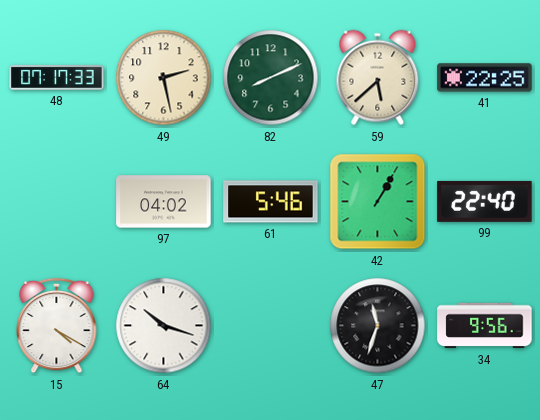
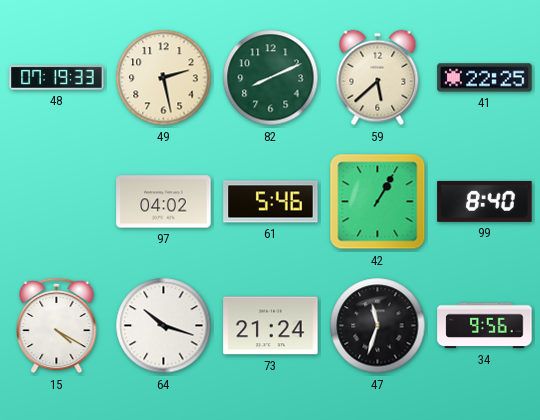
48: 07:17 -> 07:19 (57, 78)
99: 22:40 -> 8:40 (485, 201)
73: none -> 21:24 (271, 326)
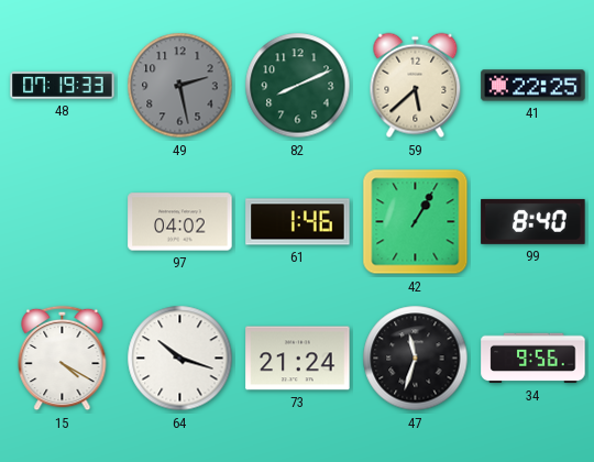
49 dial: cream -> grey (180, 86)
61: 5:46 -> 1:46 (298, 222)
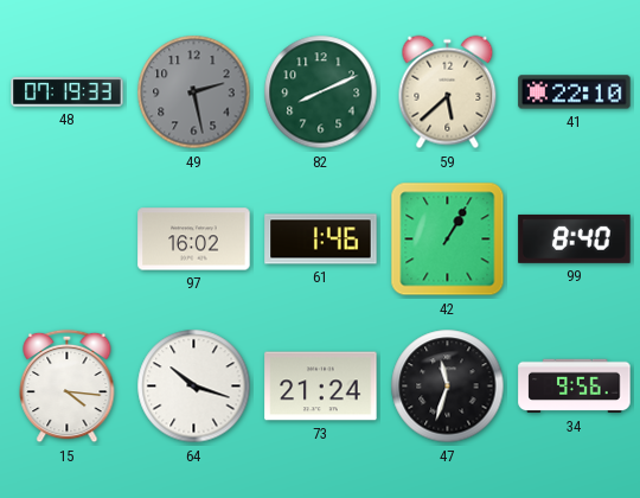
41: 22:25 -> 22:10 (575, 92)
97: 04:02 -> 16:02 (194, 240)
15: 4:20 -> 4:16 (68, 387)
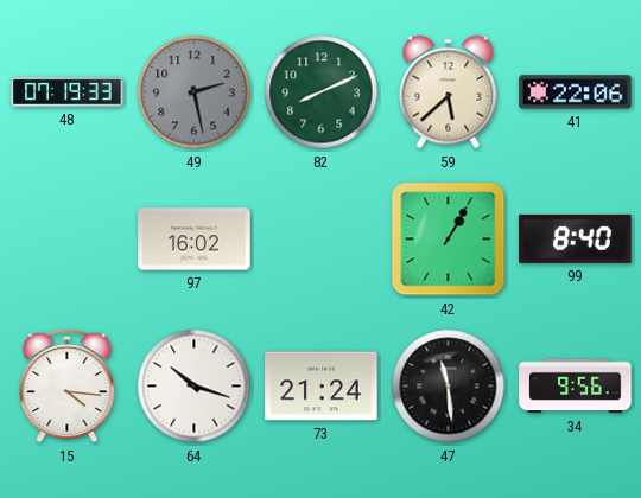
41: 22:10 -> 22:06 (576, 92)
61: 1:46 -> none (321, 240)
47: 11:33 -> 11:29 (449, 387)
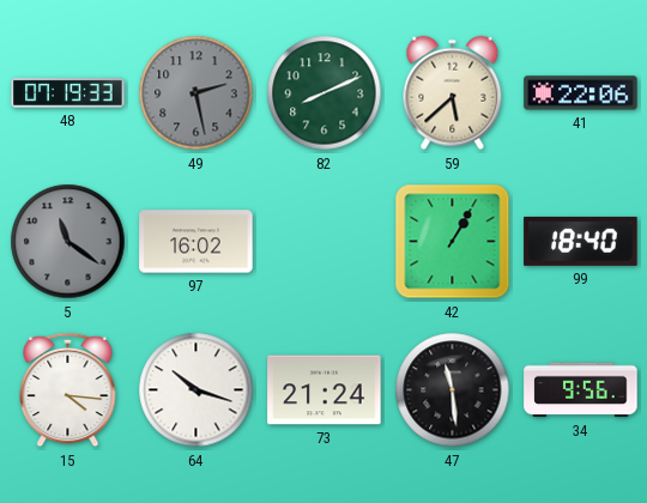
5: none -> 11:21 (68, 242)
99: 8:40 -> 18:40 (581, 241)
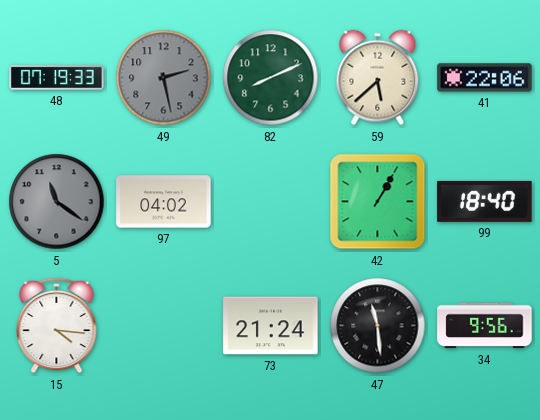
97: 16:02 -> 04:02 (164, 202)
64: 10:18 -> none (196, 390)
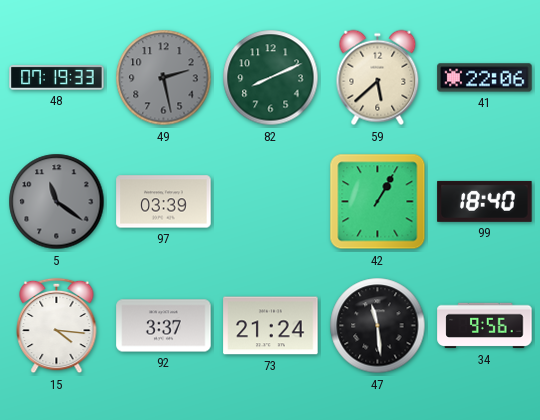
97: 04:02 -> 03:39 (164, 202)
92: none -> 3:37 (164, 326)
